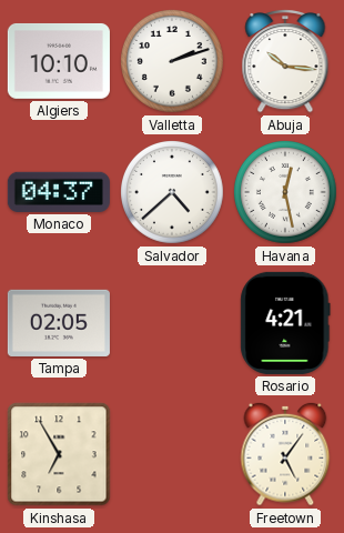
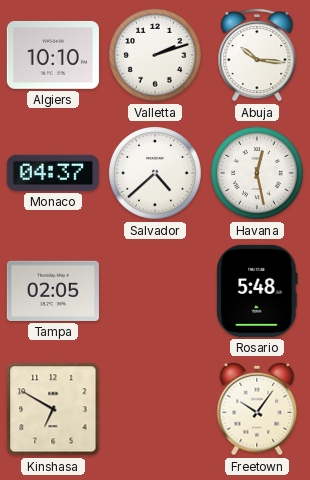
Rosario: 4:21 -> 5:48 (257, 291)
Kinshasa: 6:55 -> 6:50 (53, 409)
Freetown: 5:06 -> 10:06 (257, 409)
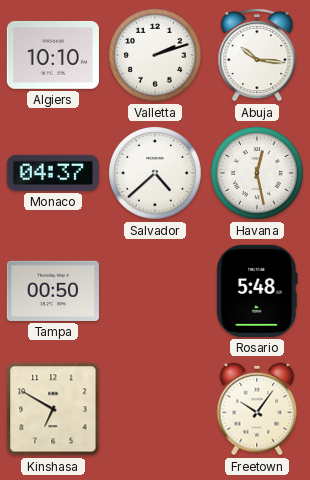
Tampa: 02:05 -> 00:50 (53, 291)
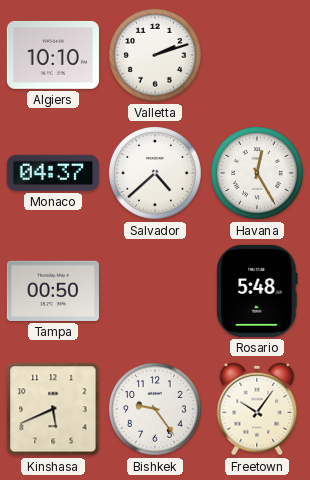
Abuja: 10:16 -> none (257, 56)
Havana: 12:28 -> 12:25 (258, 174)
Kinshasa: 6:50 -> 5:41 (53, 409)
Bishkek: none -> 9:24 (156, 410)
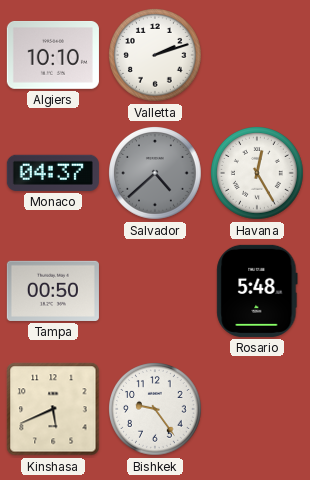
Salvador dial: white -> grey (156, 174)
Freetown: 10:06 -> none (257, 409)
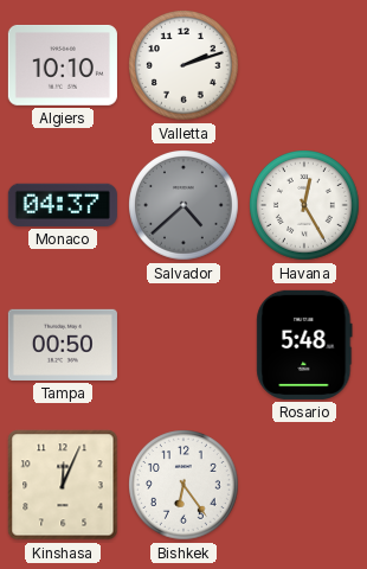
Kinshasa: 5:41 -> 12:04 (63, 485)
Bishkek: 9:24 -> 6:24 (185, 486)
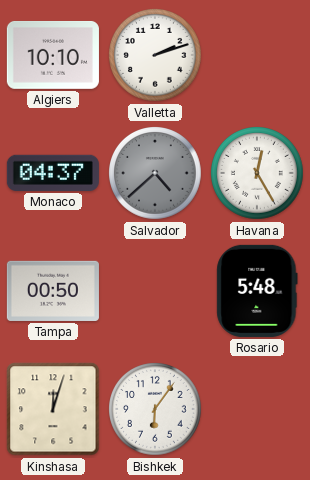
Kinshasa: 12:04 -> 12:03 (53, 409)
Bishkek: 6:24 -> 6:06 (156, 410)
